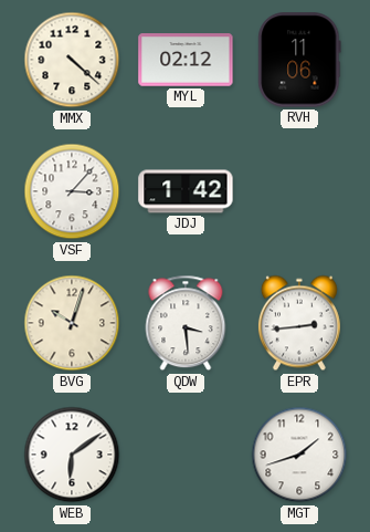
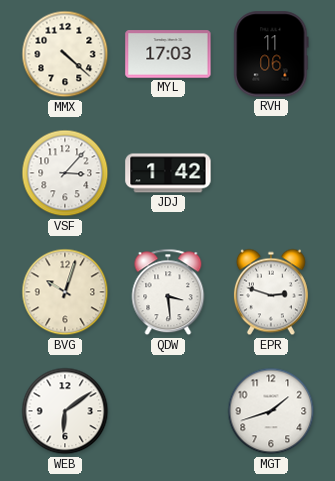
MYL: 02:12 -> 17:03 (168, 54)
EPR: 2:44 -> 2:48 (271, 292)
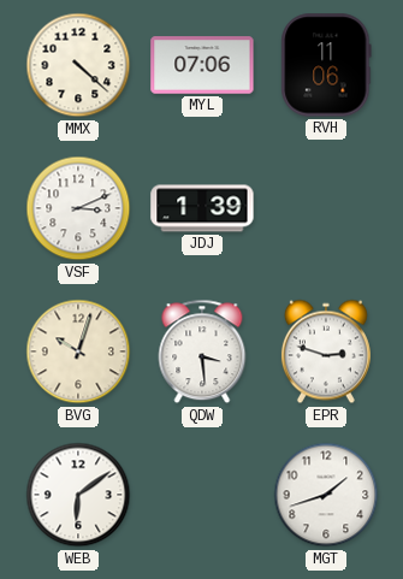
MYL: 17:03 -> 07:06 (202, 65)
VSF: 3:07 -> 3:11 (78, 208)
JDJ: 1:42 -> 1:39 (202, 208)
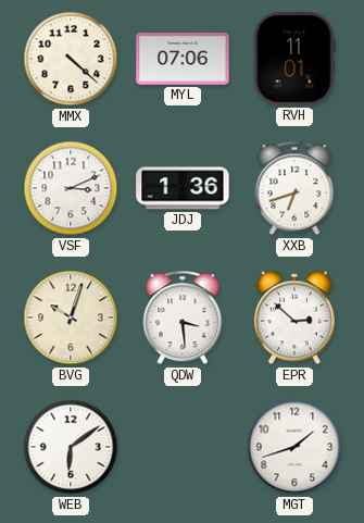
RVH: 11:06 -> 11:01 (294, 59)
JDJ: 1:39 -> 1:36 (183, 188)
XXB: none -> 6:42 (294, 188)
EPR: 2:48 -> 2:52 (294, 317)
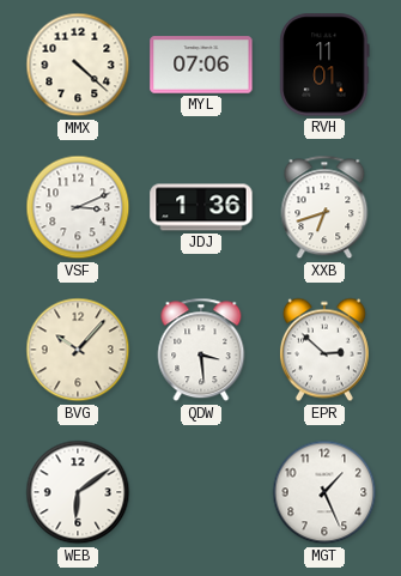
BVG: 10:03 -> 10:07 (78, 350)
MGT: 1:42 -> 1:26 (324, 492)
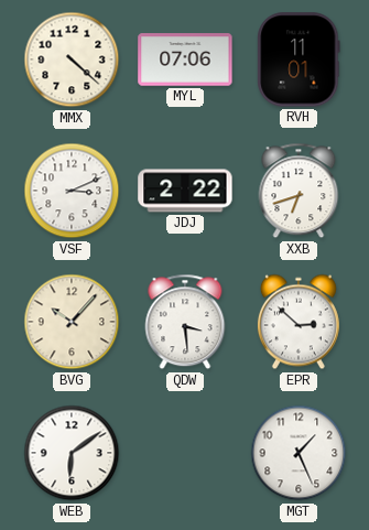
JDJ: 1:36 -> 2:22 (185, 191)
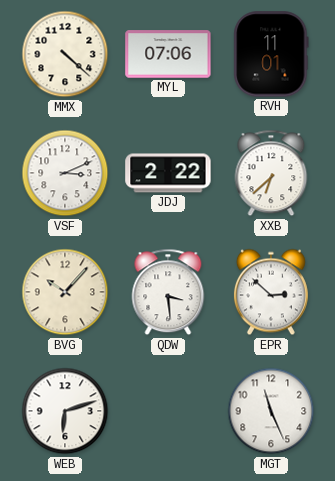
XXB: 6:42 -> 6:38 (271, 173)
WEB: 6:09 -> 6:12 (65, 411)
MGT: 1:26 -> 11:26 (271, 411)
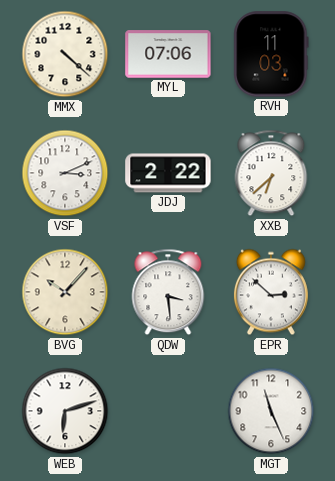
RVH: 11:01 -> 11:03 (271, 54)
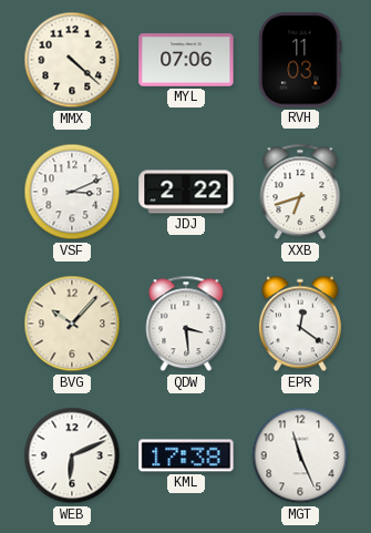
XXB: 6:38 -> 6:42 (300, 192)
EPR: 2:52 -> 12:21 (300, 324)
WEB: 6:12 -> 6:11 (72, 455)
KML: none -> 17:38 (186, 455)
